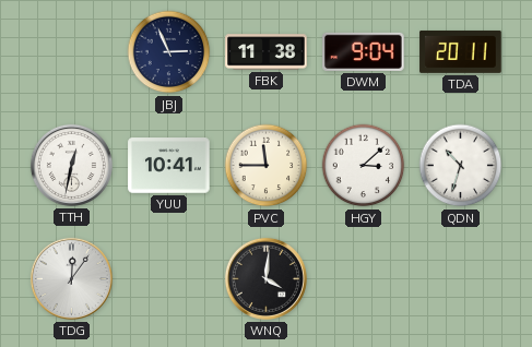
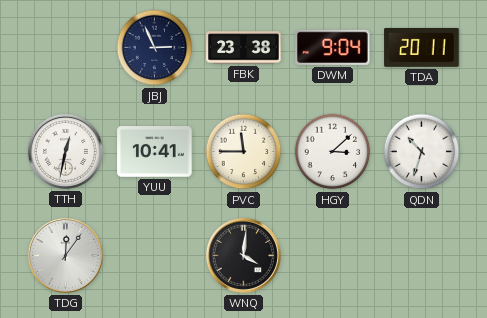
FBK: 11:38 -> 23:38 (244, 48)
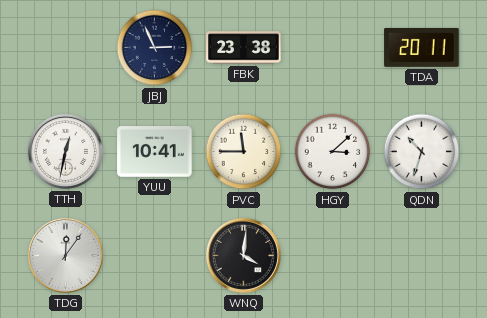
DWM: 9:04 -> none (333, 47)
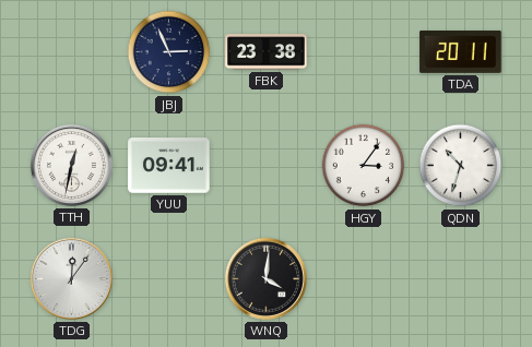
YUU: 10:41 -> 09:41 (169, 166)
PVC: 11:45 -> none (244, 152)
HGY: 3:08 -> 3:06 (364, 166)
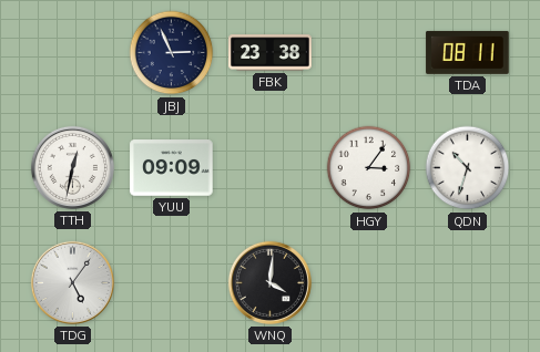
TDA: 20:11 -> 08:11 (468, 52)
YUU: 09:41 -> 09:09 (172, 168)
TDG: 12:06 -> 5:06 (72, 282)
